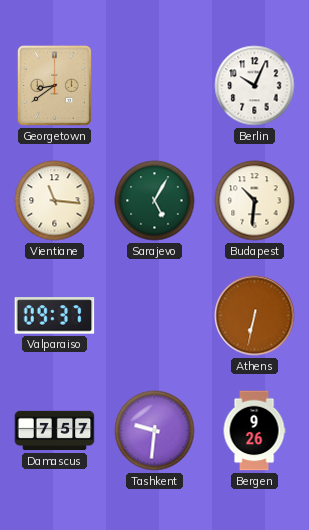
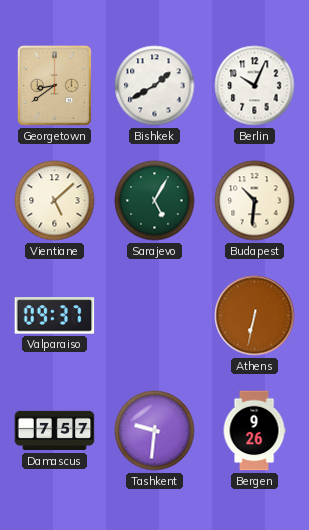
Bishkek: none -> 1:40 (155, 86)
Vientiane: 11:16 -> 5:08 (55, 201)
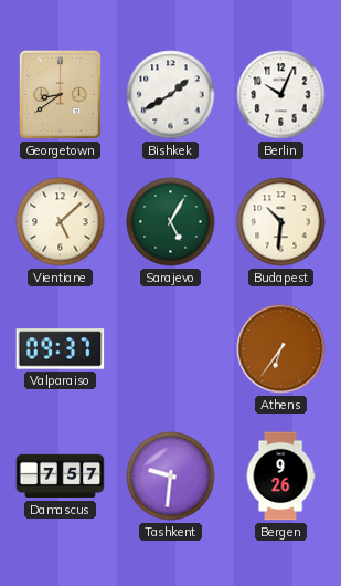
Athens: 6:32 -> 6:36 (281, 349)
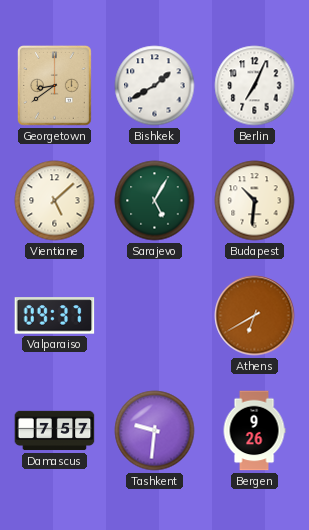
Berlin: 10:04 -> 7:04 (255, 86)
Athens: 6:36 -> 6:40 (255, 316)
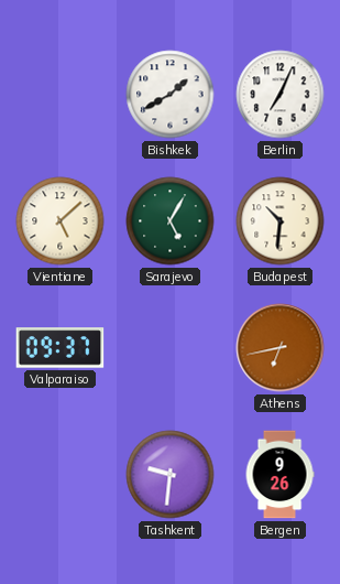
Georgetown: 8:39 -> none (55, 86)
Athens: 6:40 -> 6:43 (281, 348)
Damascus: 7:57 -> none (55, 431)
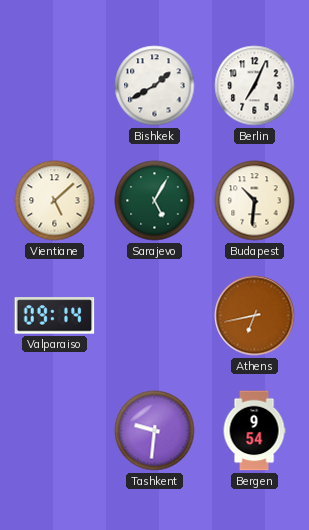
Valparaiso: 09:37 -> 09:14 (55, 316)
Bergen: 9:26 -> 9:54 (254, 431)
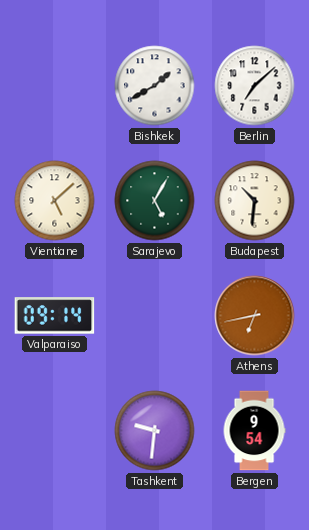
Berlin: 7:04 -> 7:08 (255, 86)
